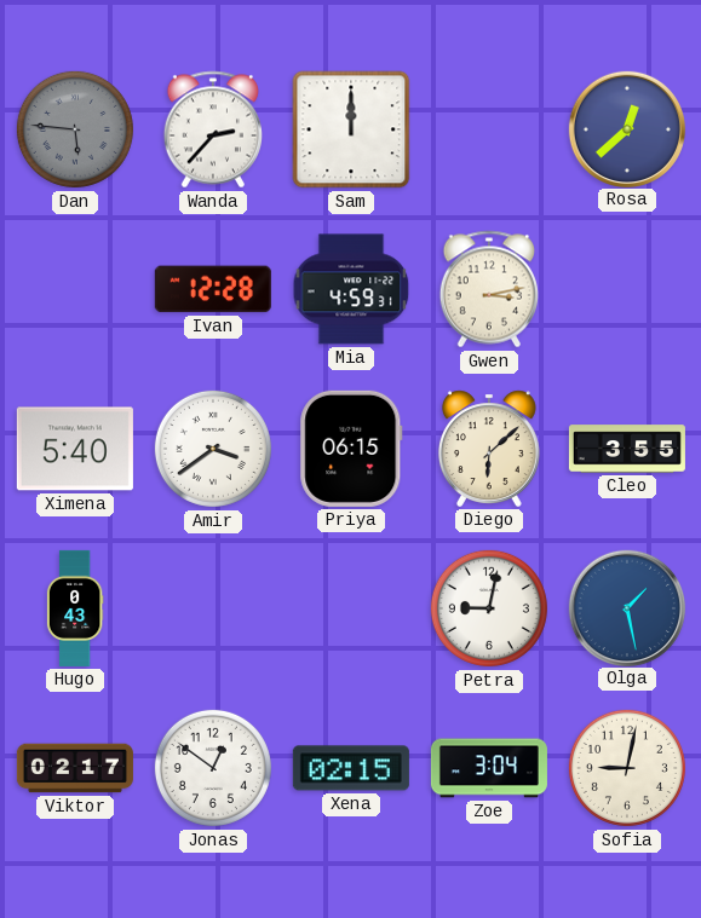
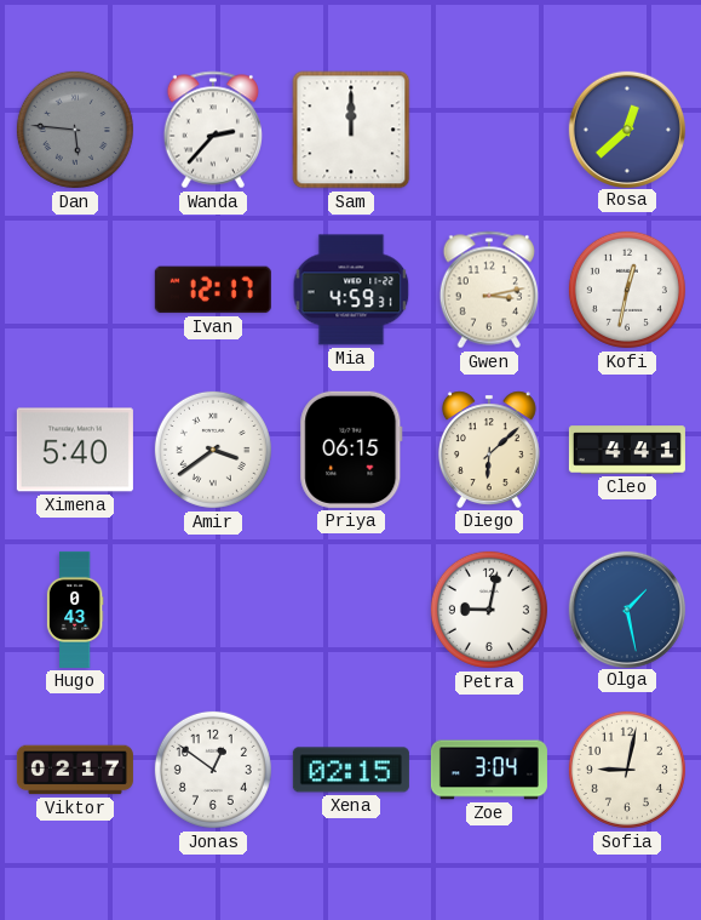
Ivan: 12:28 -> 12:17 (213, 290)
Kofi: none -> 12:32 (627, 290)
Cleo: 3:55 -> 4:41 (627, 450)
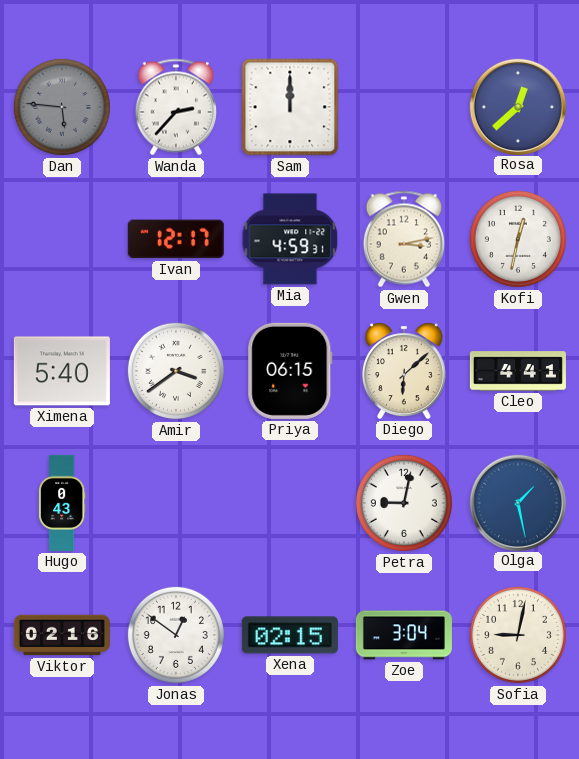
Viktor: 02:17 -> 02:16 (62, 635)
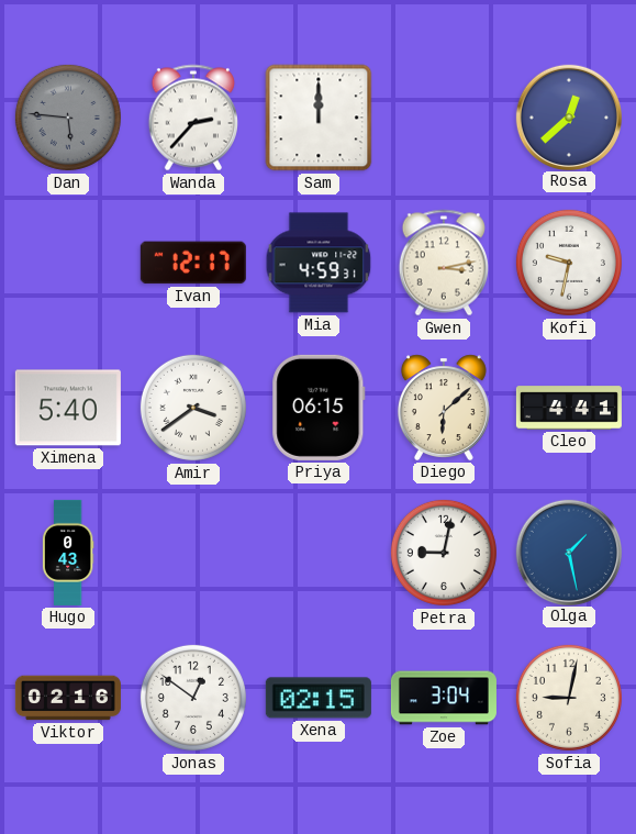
Kofi: 12:32 -> 9:32 (569, 263)
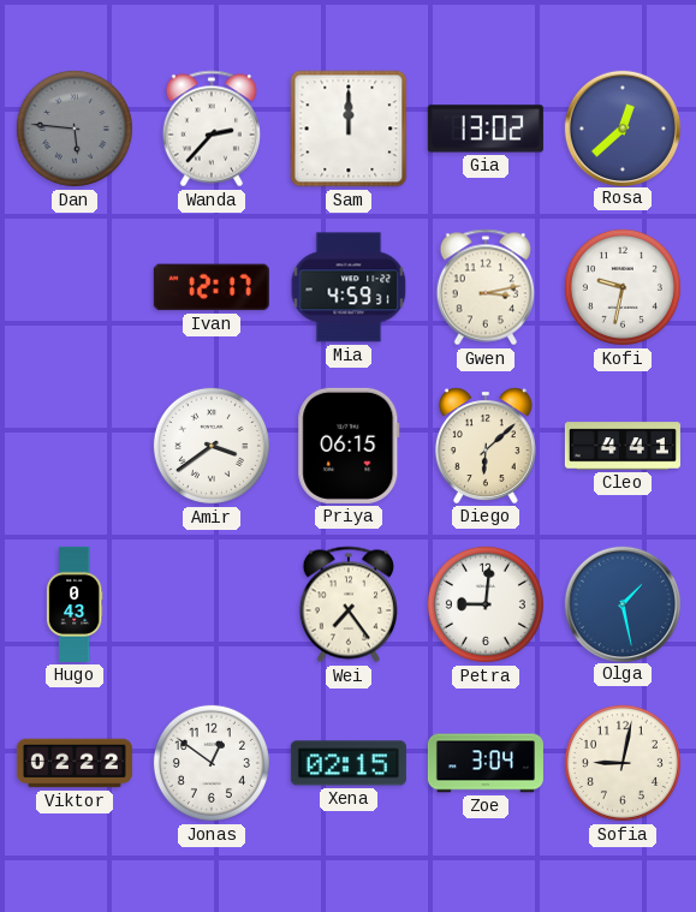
Gia: none -> 13:02 (486, 129)
Ximena: 5:40 -> none (68, 408)
Wei: none -> 7:24 (347, 604)
Petra: 9:02 -> 9:01 (486, 604)
Viktor: 02:16 -> 02:22 (75, 763)
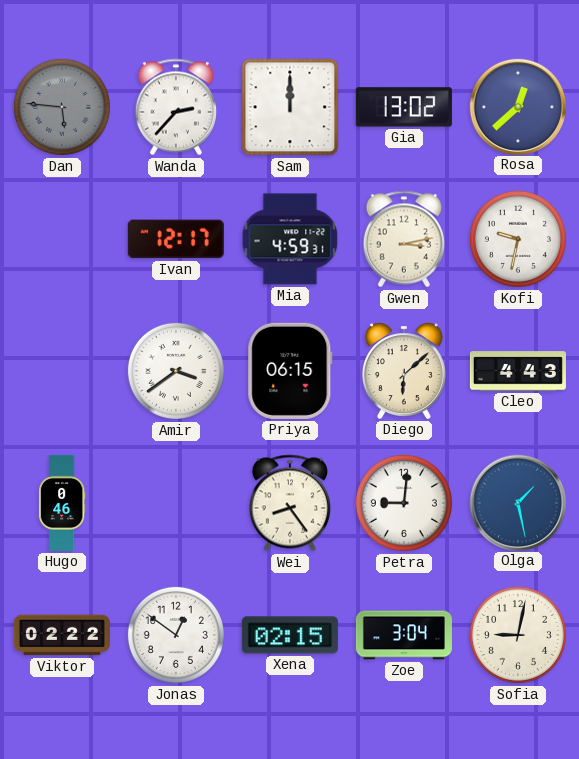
Cleo: 4:41 -> 4:43 (518, 371)
Hugo: 0:43 -> 0:46 (62, 503)
Wei: 7:24 -> 8:24 (289, 503)
